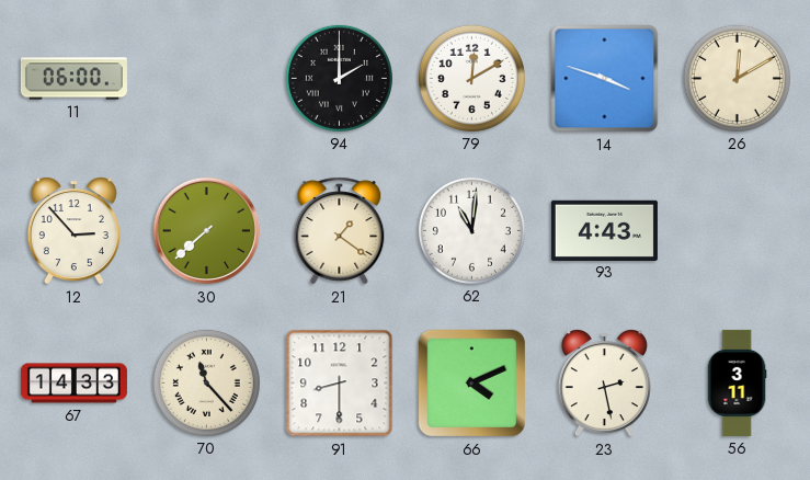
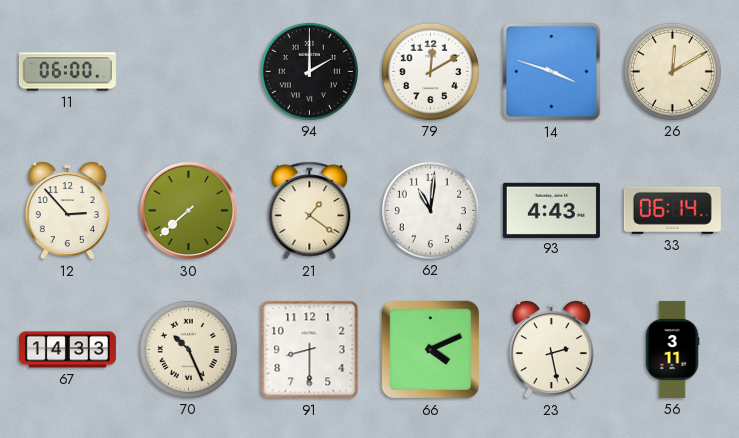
33: none -> 06:14 (672, 210)
70: 11:23 -> 10:26 (188, 349)
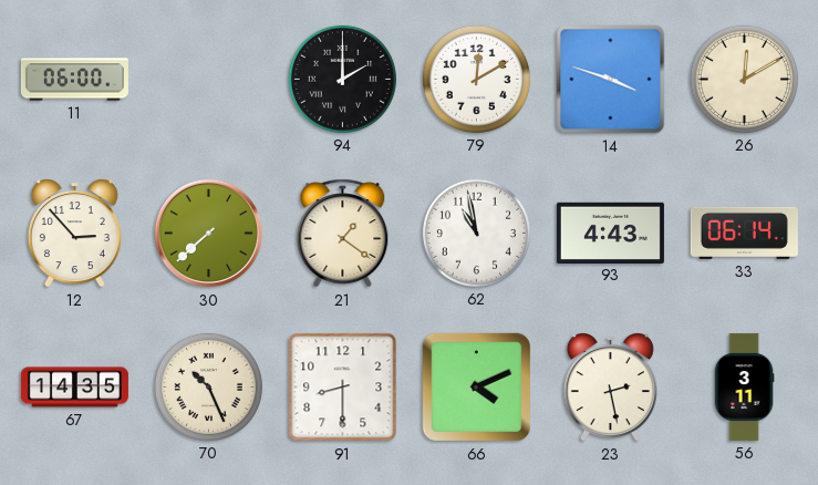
62: 11:01 -> 10:58 (476, 233)
67: 14:33 -> 14:35 (74, 388)
